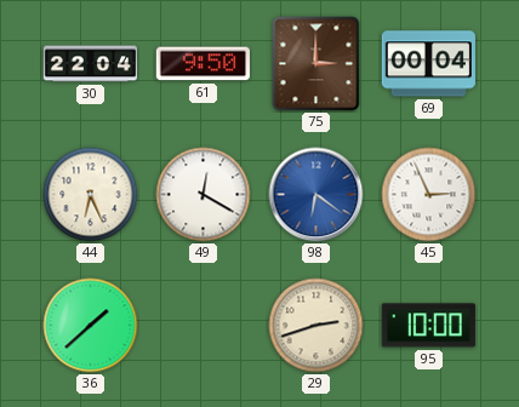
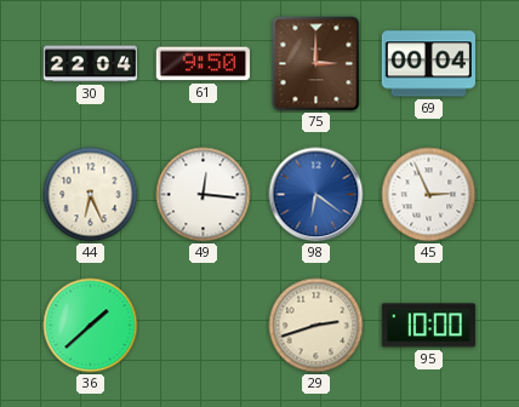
49: 12:20 -> 12:16 (204, 195)
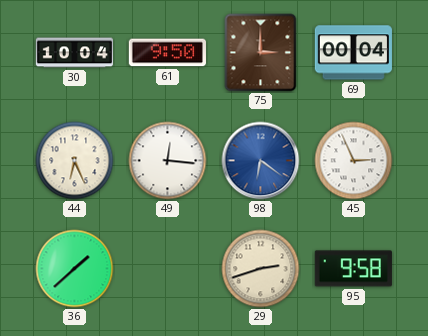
30: 22:04 -> 10:04 (74, 53)
95: 10:00 -> 9:58 (353, 269)
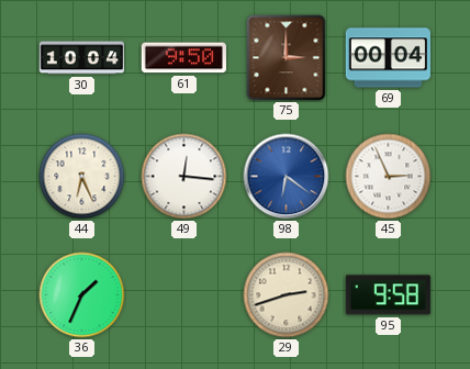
36: 1:38 -> 1:34 (82, 295)
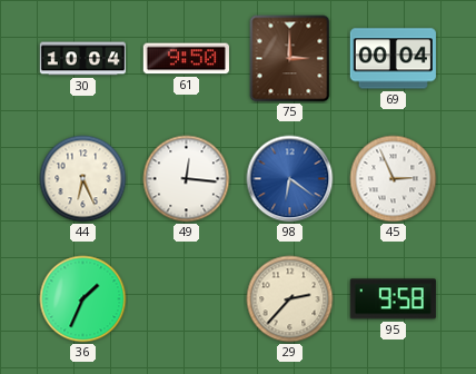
29: 2:42 -> 2:37 (290, 299)
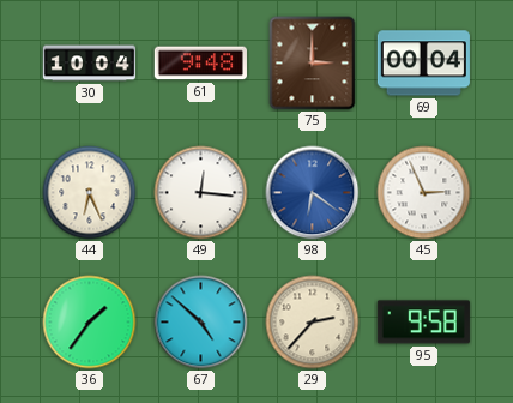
61: 9:50 -> 9:48 (200, 64)
36: 1:34 -> 1:36 (90, 323)
67: none -> 4:52 (201, 323)
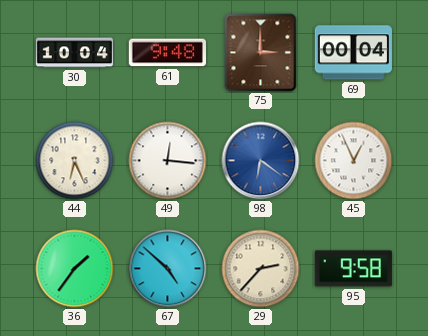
45: 2:56 -> 12:56 (354, 161)
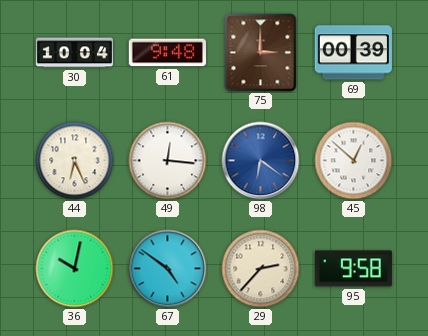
69: 00:04 -> 00:39 (353, 53)
45: 12:56 -> 12:52 (354, 161)
36: 1:36 -> 10:02 (75, 269)
67: 4:52 -> 4:51 (168, 269)
